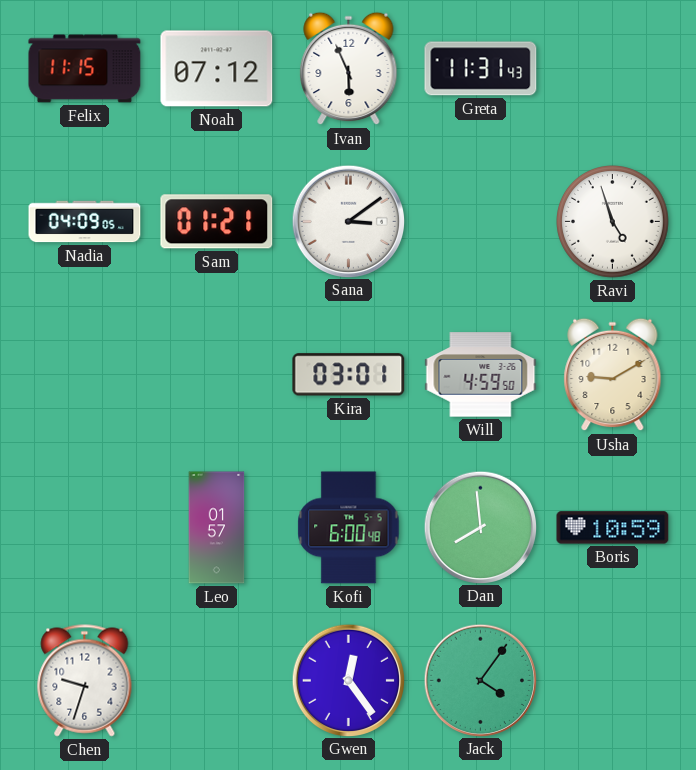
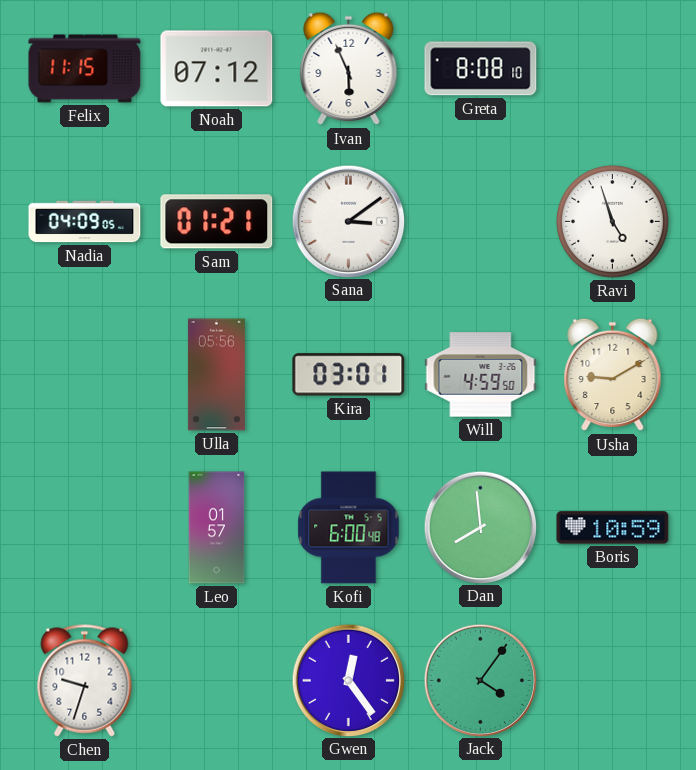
Greta: 11:31 -> 8:08 (481, 69)
Ulla: none -> 05:56 (216, 375)
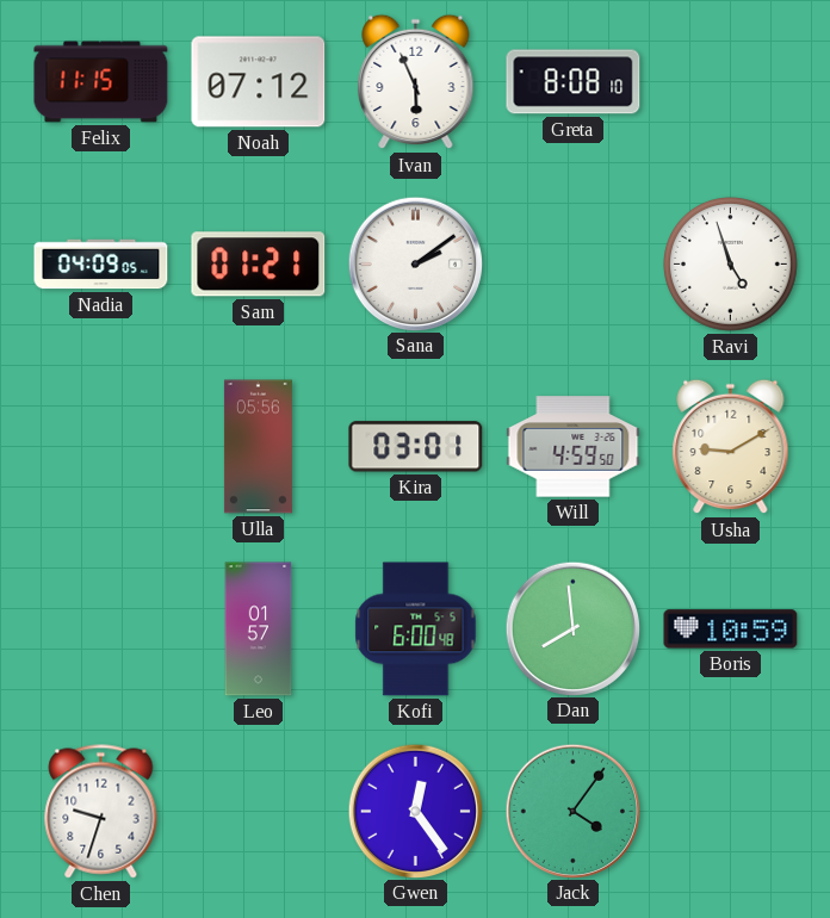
Sana: 3:09 -> 2:09 (415, 263)
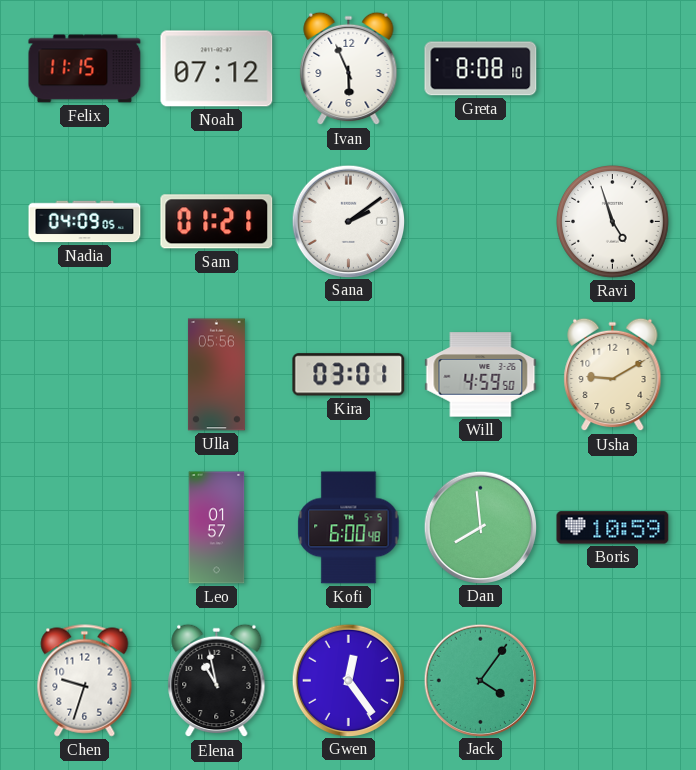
Elena: none -> 10:58 (217, 681)
